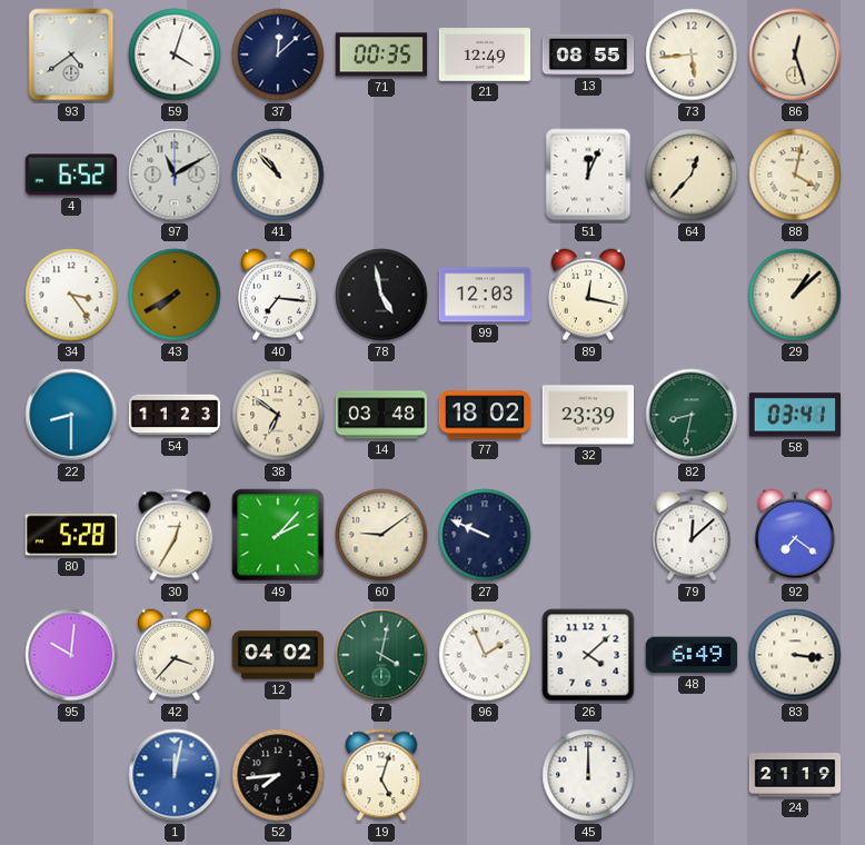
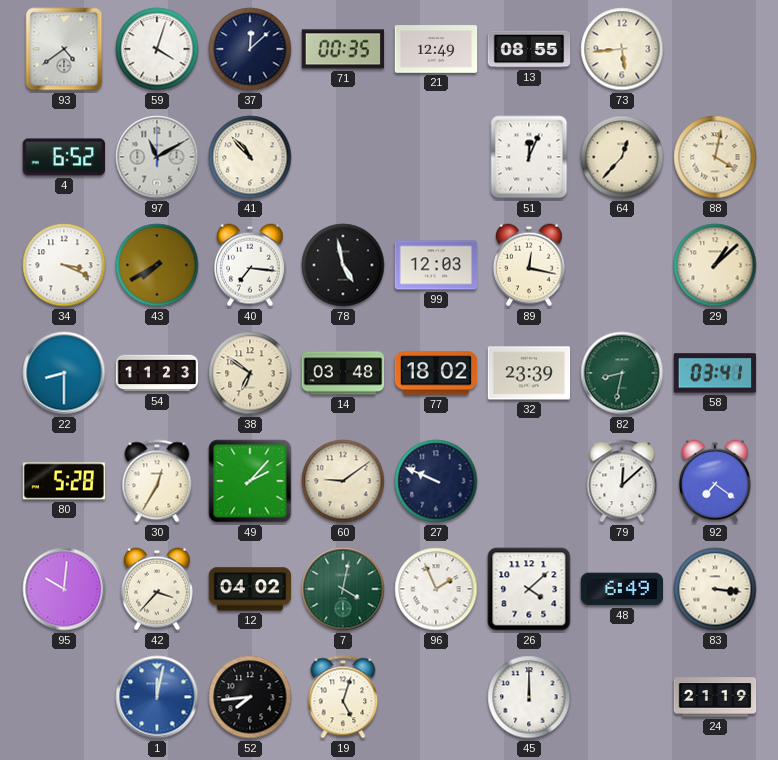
86: 12:27 -> none (795, 54)
34: 3:24 -> 3:19 (64, 265)
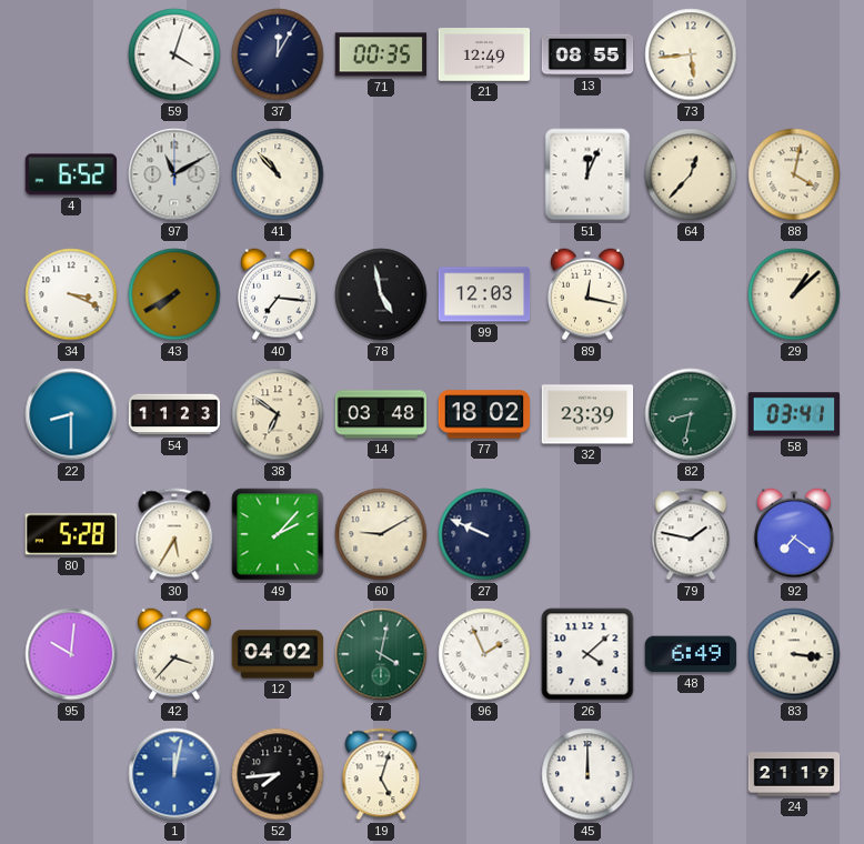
93: 4:39 -> none (64, 49)
37: 12:08 -> 12:05 (278, 54)
30: 12:35 -> 5:35 (174, 534)
60: 9:09 -> 9:10 (381, 534)
79: 12:08 -> 1:47 (691, 534)
